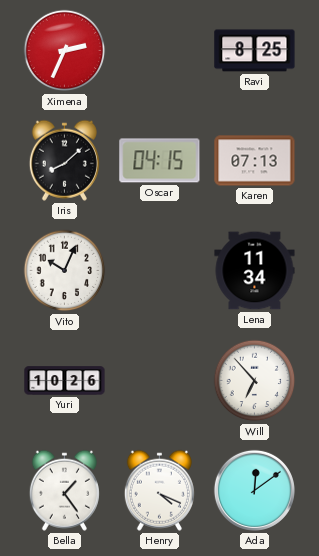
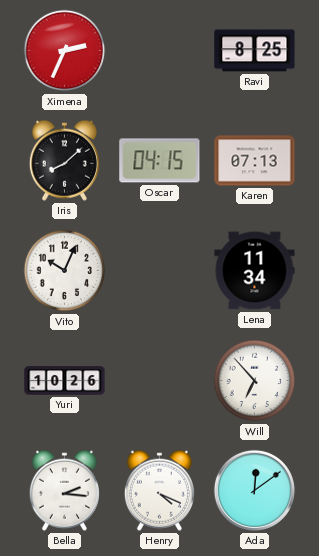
Bella: 1:24 -> 2:16 (64, 490)
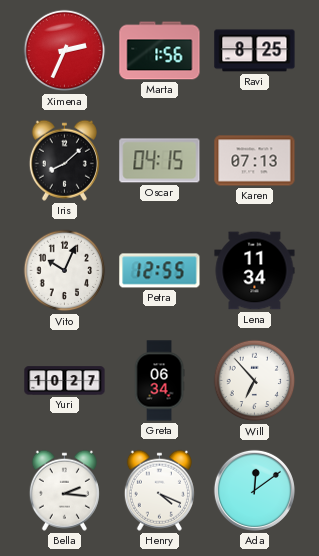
Marta: none -> 1:56 (160, 51)
Petra: none -> 12:55 (160, 271)
Yuri: 10:26 -> 10:27 (65, 381)
Greta: none -> 06:34 (159, 381)
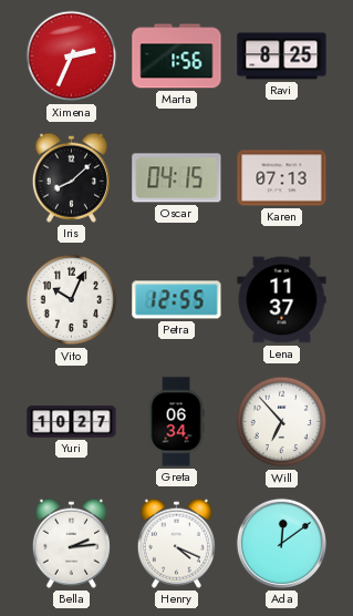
Lena: 11:34 -> 11:37 (282, 300)
Bella: 2:16 -> 2:14 (71, 543)
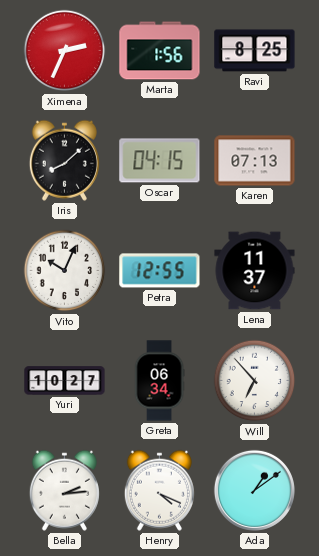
Ada: 12:09 -> 1:09 (254, 490)
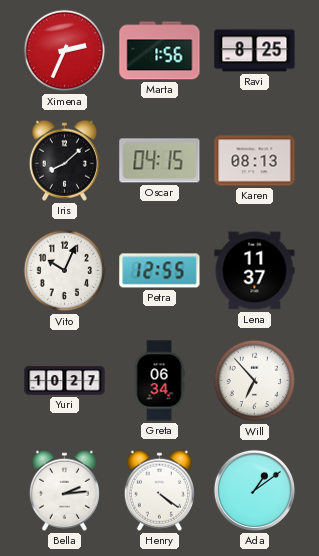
Karen: 07:13 -> 08:13 (255, 161)
Henry: 4:19 -> 4:21 (159, 490)
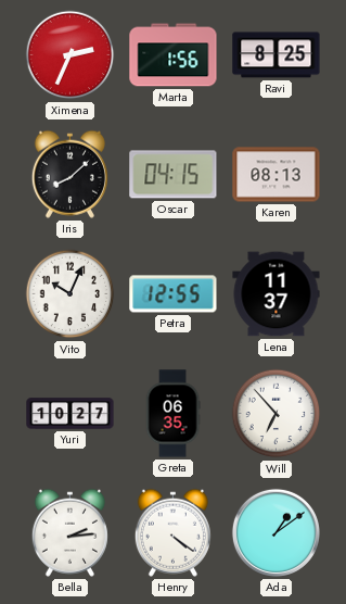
Greta: 06:34 -> 06:35 (172, 414)
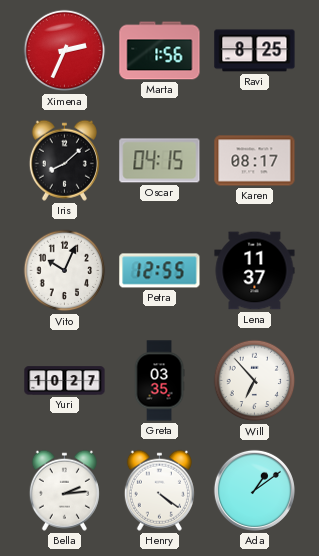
Karen: 08:13 -> 08:17 (255, 161)
Greta: 06:35 -> 03:35 (159, 381)
